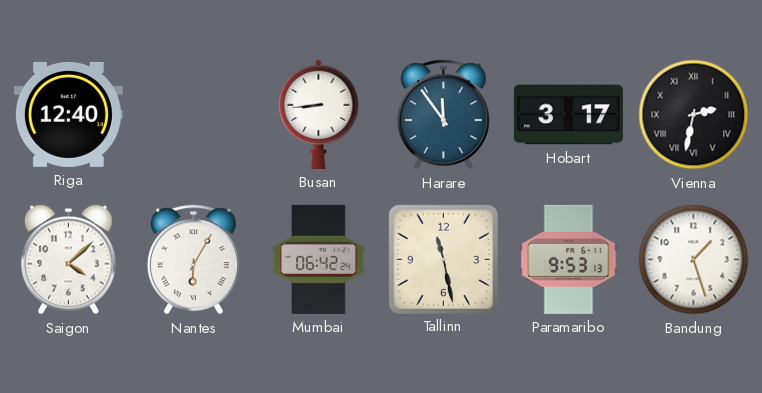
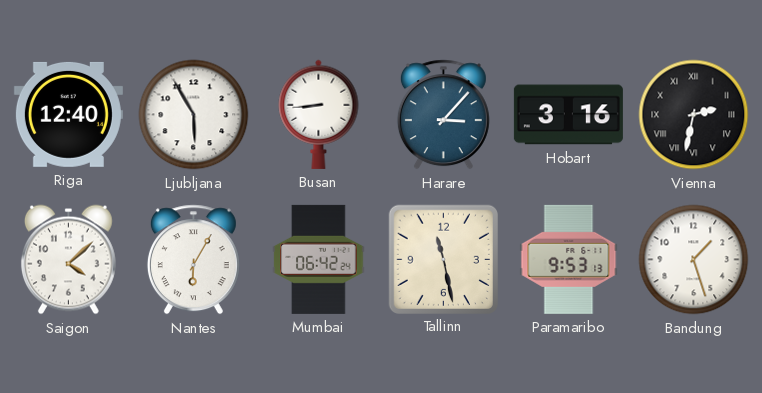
Ljubljana: none -> 5:55 (194, 115)
Harare: 11:54 -> 3:07 (443, 115)
Hobart: 3:17 -> 3:16 (568, 115)
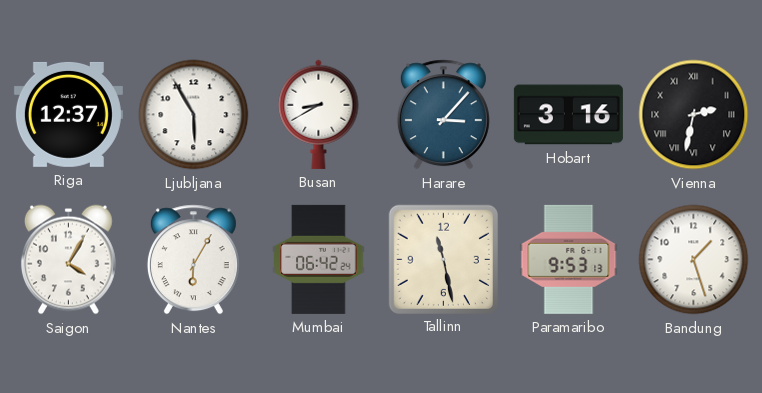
Riga: 12:40 -> 12:37 (68, 114)
Busan: 8:44 -> 8:40 (319, 114)
Saigon: 4:08 -> 4:05 (68, 260)
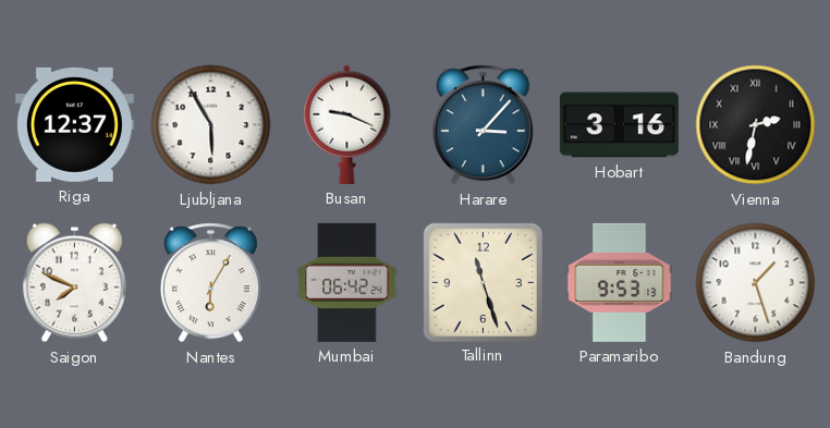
Busan: 8:40 -> 9:19 (347, 124)
Saigon: 4:05 -> 7:49 (74, 283)
Tallinn: 11:28 -> 11:27 (483, 282)
